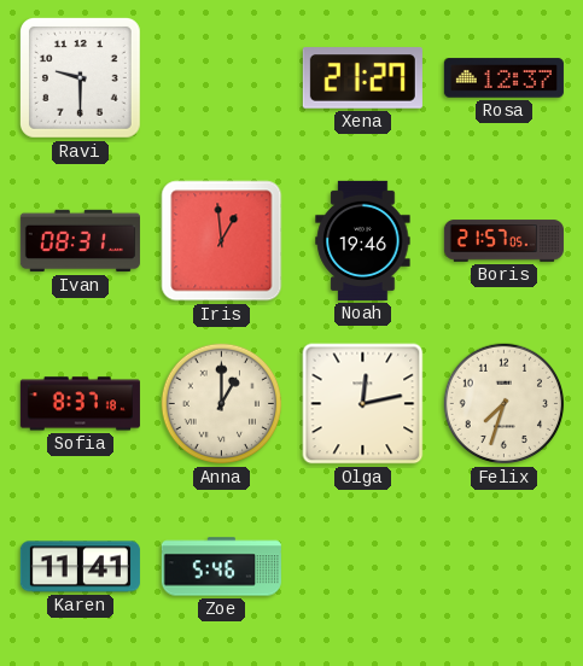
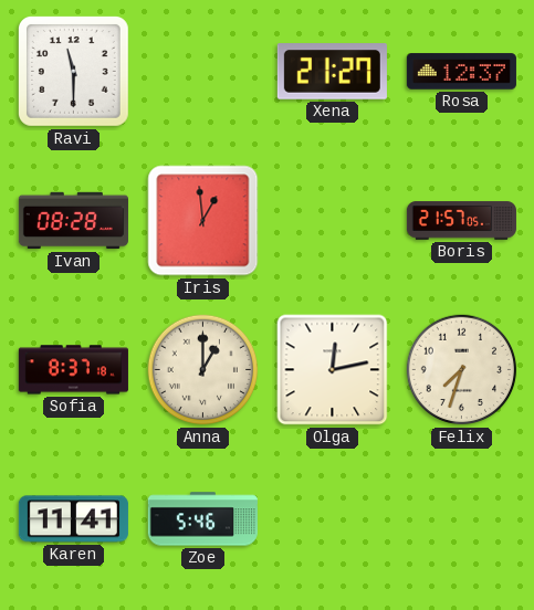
Ravi: 9:30 -> 11:30 (73, 71)
Ivan: 08:31 -> 08:28 (73, 221)
Noah: 19:46 -> none (363, 240)
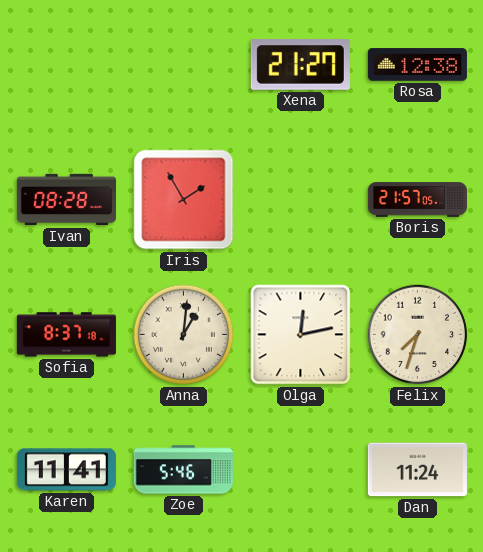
Ravi: 11:30 -> none (73, 71)
Rosa: 12:37 -> 12:38 (417, 65)
Iris: 12:59 -> 1:55 (184, 200)
Anna: 1:00 -> 1:01 (184, 335)
Dan: none -> 11:24 (417, 470)
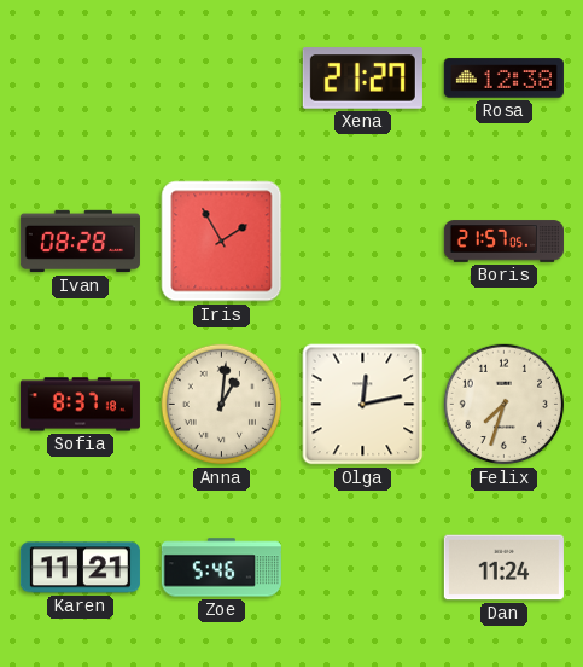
Karen: 11:41 -> 11:21 (80, 568)
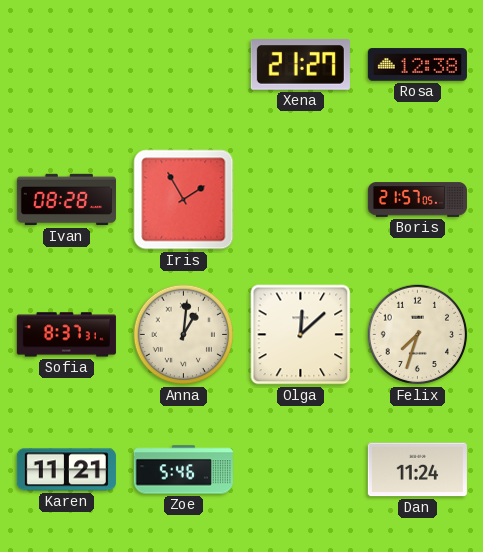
Sofia: 8:37:18 -> 8:37:31 (66, 335)
Olga: 12:13 -> 12:08 (301, 335)
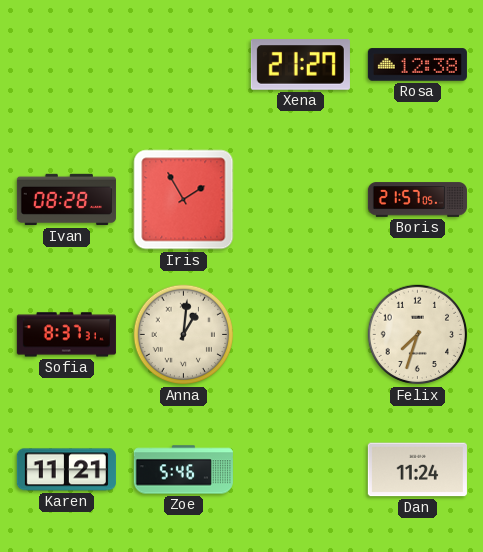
Olga: 12:08 -> none (301, 335)
